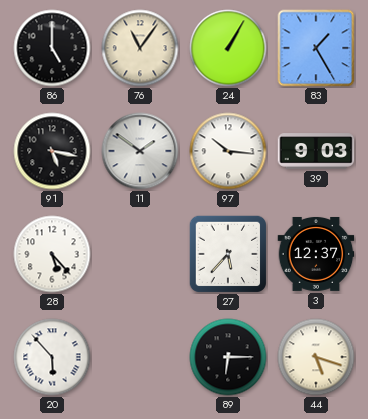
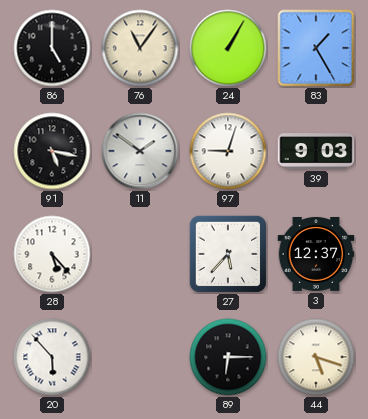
97: 10:16 -> 9:03 (228, 151)
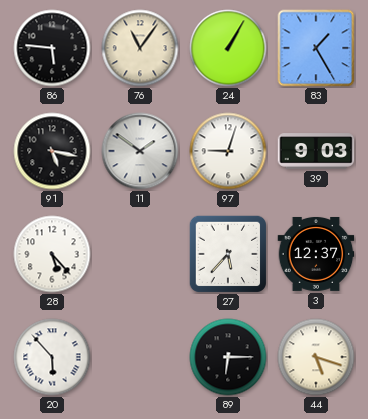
86: 5:00 -> 5:46 (52, 48)
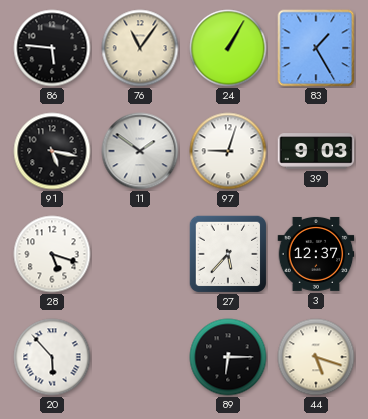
28: 5:23 -> 5:18 (52, 254)
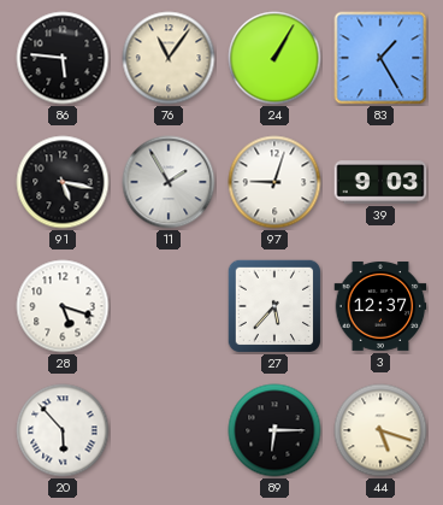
11: 1:51 -> 1:55 (169, 182)
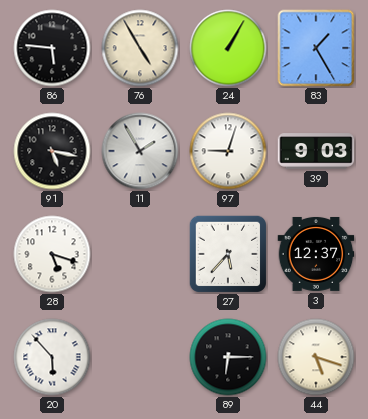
76: 11:06 -> 4:55 (140, 48)
